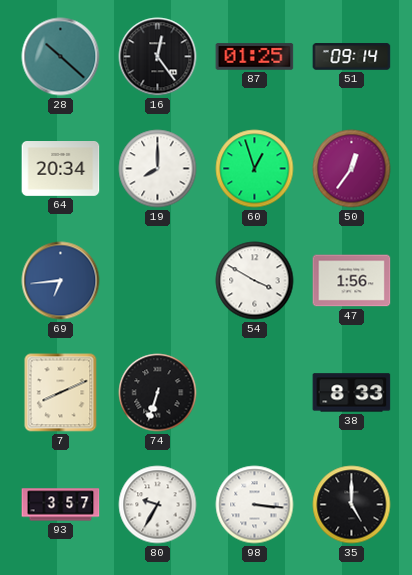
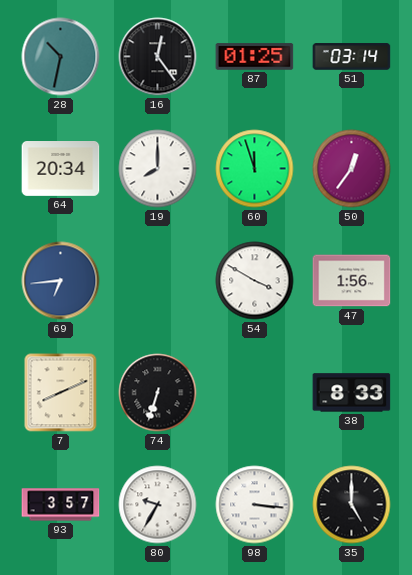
28: 10:22 -> 10:32 (61, 57)
51: 09:14 -> 03:14 (352, 57)
60: 12:57 -> 11:57 (255, 169)
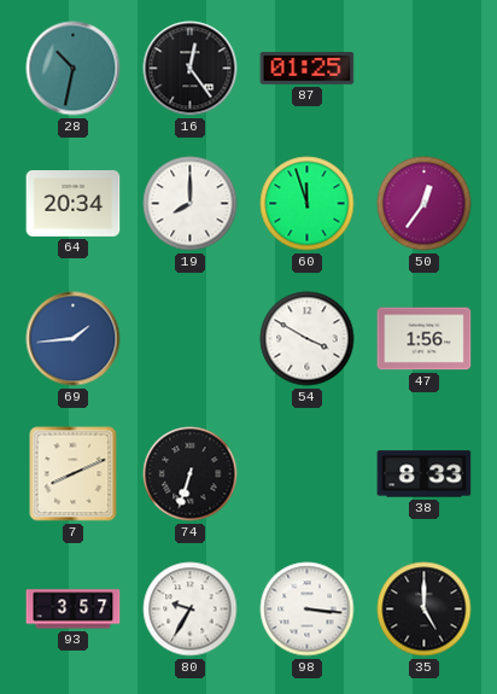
51: 03:14 -> none (352, 57)
69: 6:44 -> 1:44 (74, 339)
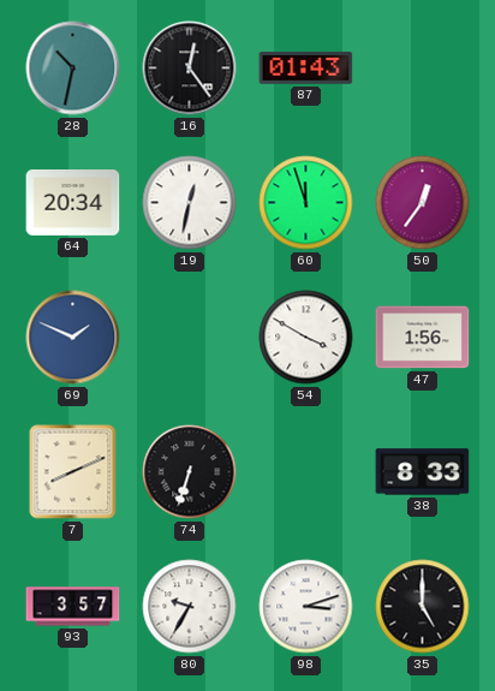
87: 01:25 -> 01:43 (306, 68)
19: 8:00 -> 12:32 (190, 203)
69: 1:44 -> 1:49 (73, 338)
98: 3:16 -> 3:12 (306, 607)
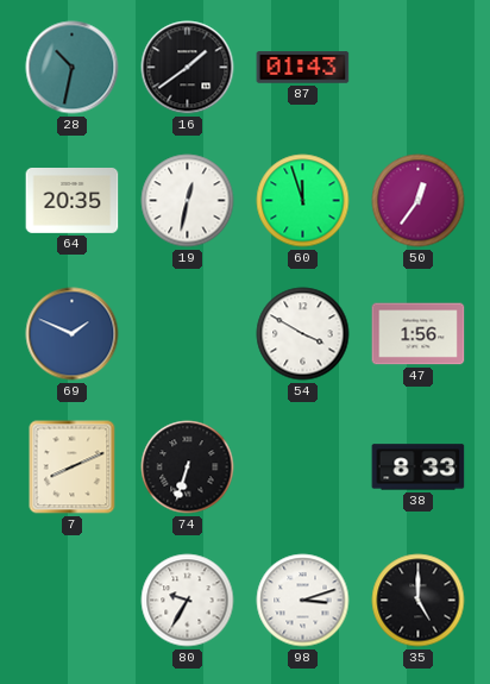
16: 12:24 -> 1:39 (188, 68)
64: 20:34 -> 20:35 (73, 201)
93: 3:57 -> none (73, 607)
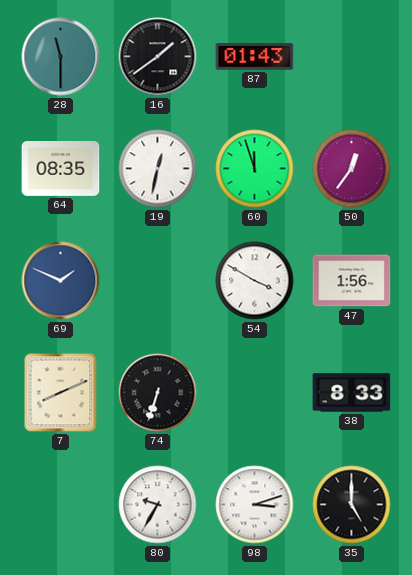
28: 10:32 -> 11:30 (61, 57)
64: 20:35 -> 08:35 (61, 169)
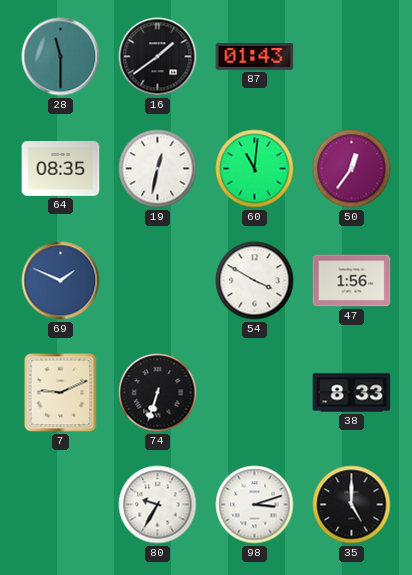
60: 11:57 -> 11:01 (255, 169)
7: 8:11 -> 9:11 (61, 393)
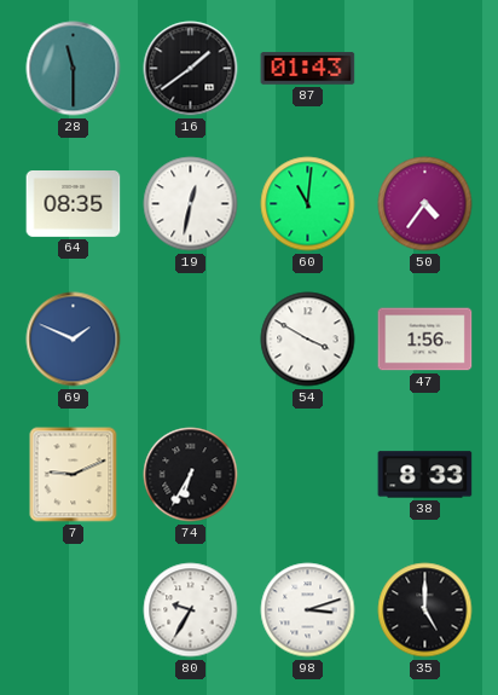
50: 12:36 -> 4:36 (425, 204)
74: 6:33 -> 6:35 (191, 475)
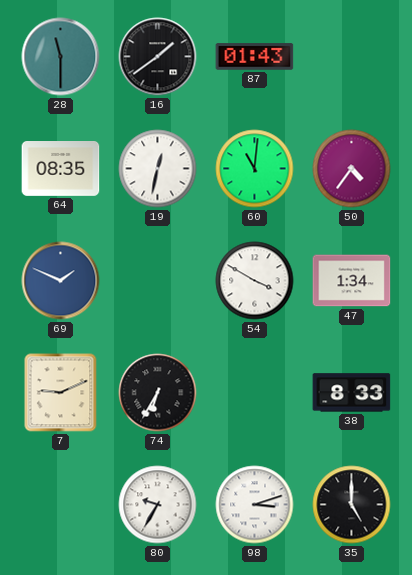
47: 1:56 -> 1:34 (352, 281)
